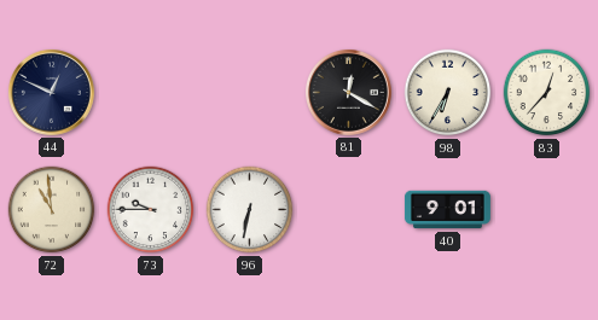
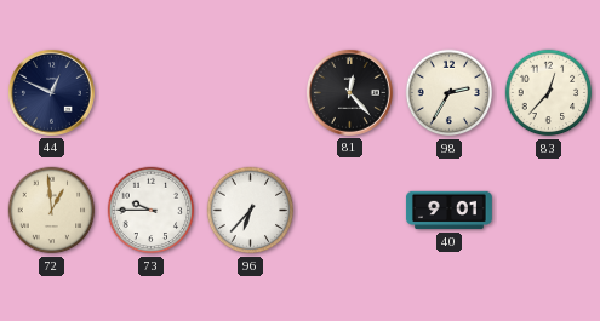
81: 12:20 -> 12:23 (349, 92)
98: 6:35 -> 2:35 (450, 93)
72: 10:59 -> 12:59 (52, 211)
96: 6:32 -> 6:37 (251, 211)
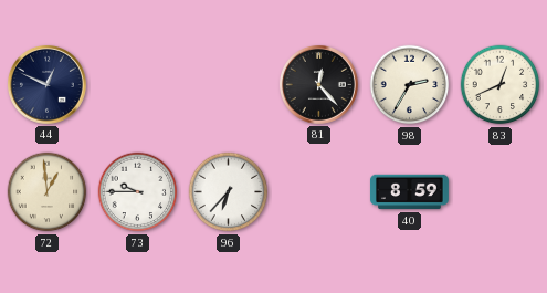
83: 12:37 -> 12:41 (501, 85)
40: 9:01 -> 8:59 (410, 192)
